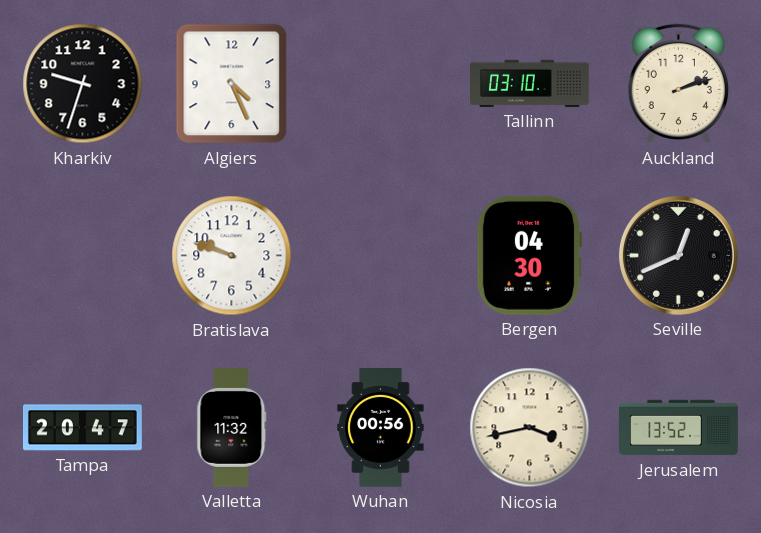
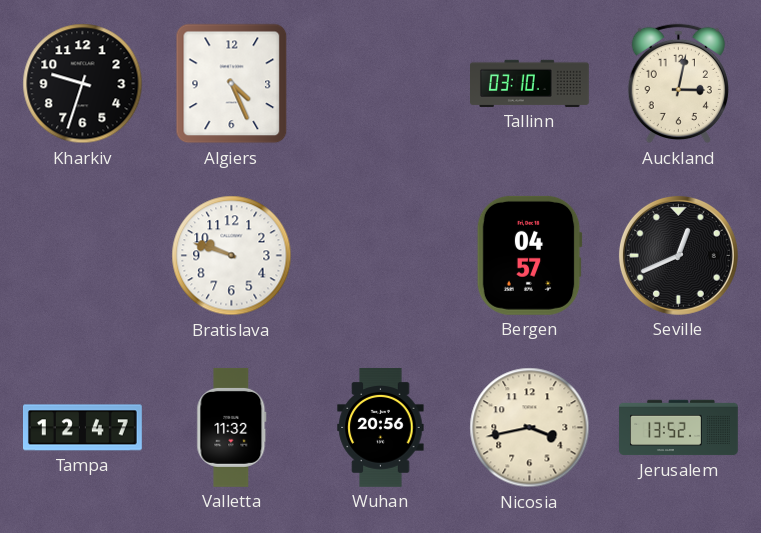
Auckland: 2:12 -> 3:02 (678, 84)
Bergen: 04:30 -> 04:57 (529, 255)
Tampa: 20:47 -> 12:47 (83, 428)
Wuhan: 00:56 -> 20:56 (381, 428)
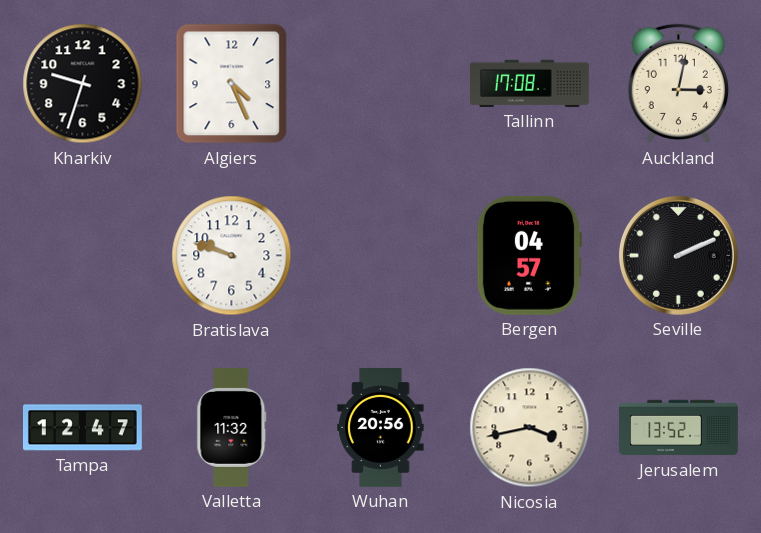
Tallinn: 03:10 -> 17:08 (530, 83)
Seville: 12:41 -> 2:11 (678, 255)
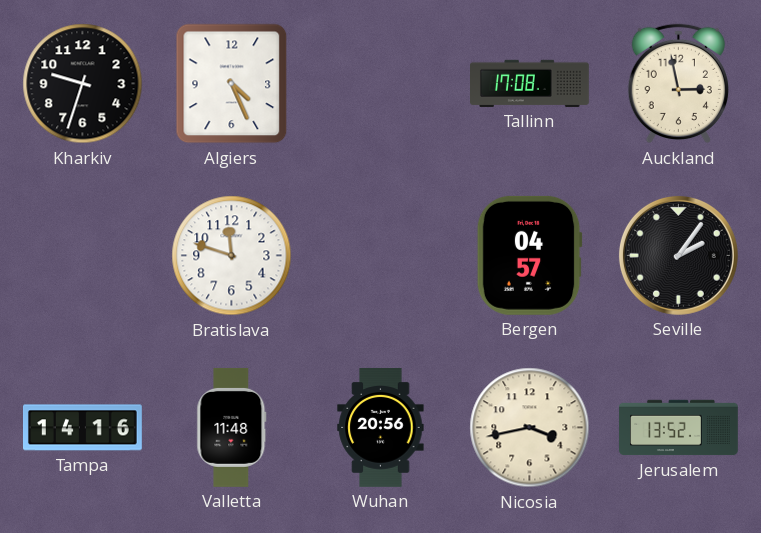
Auckland: 3:02 -> 2:58 (678, 84)
Bratislava: 9:48 -> 11:48 (232, 256)
Seville: 2:11 -> 2:06 (678, 255)
Tampa: 12:47 -> 14:16 (83, 428)
Valletta: 11:32 -> 11:48 (232, 427)
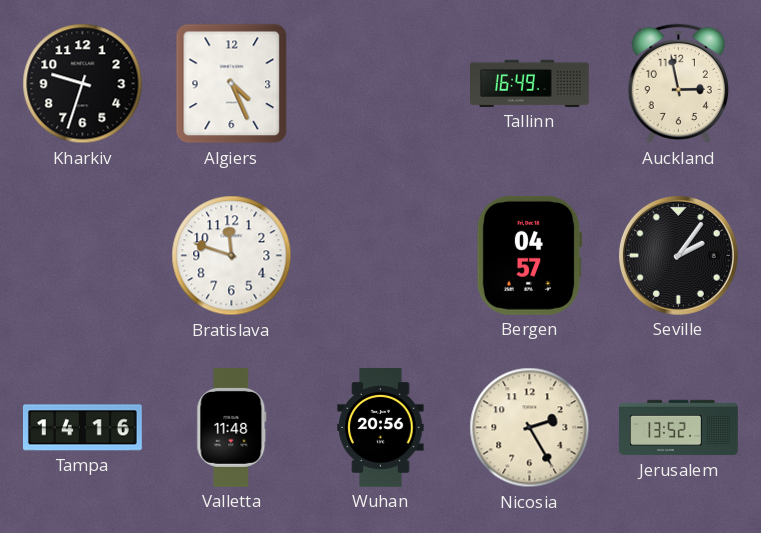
Tallinn: 17:08 -> 16:49 (530, 83)
Nicosia: 3:43 -> 2:25 (530, 428)
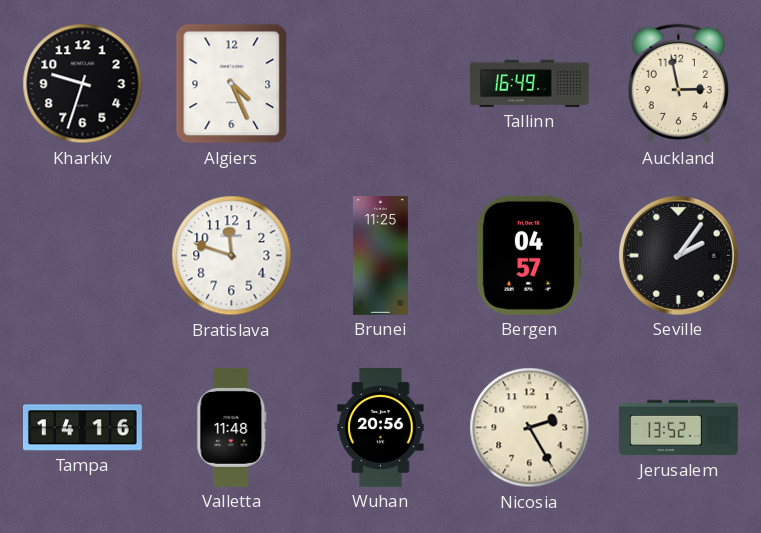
Brunei: none -> 11:25 (380, 256)
